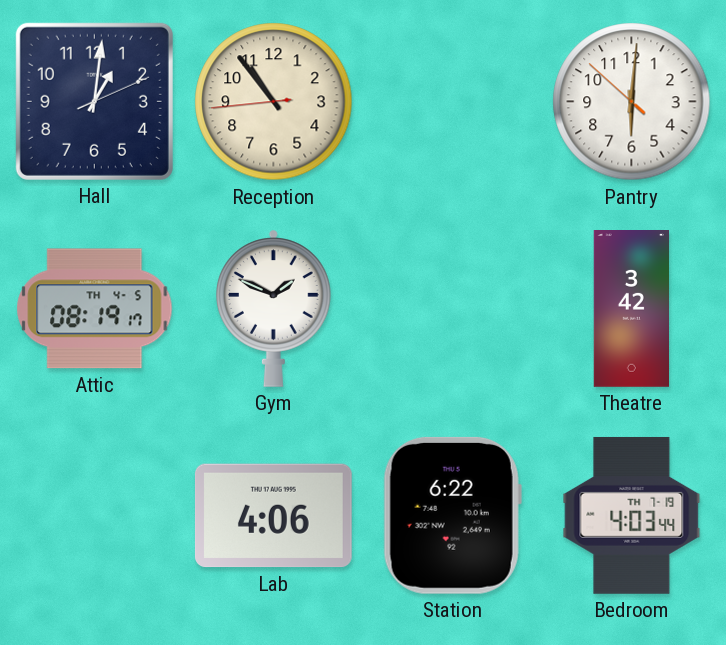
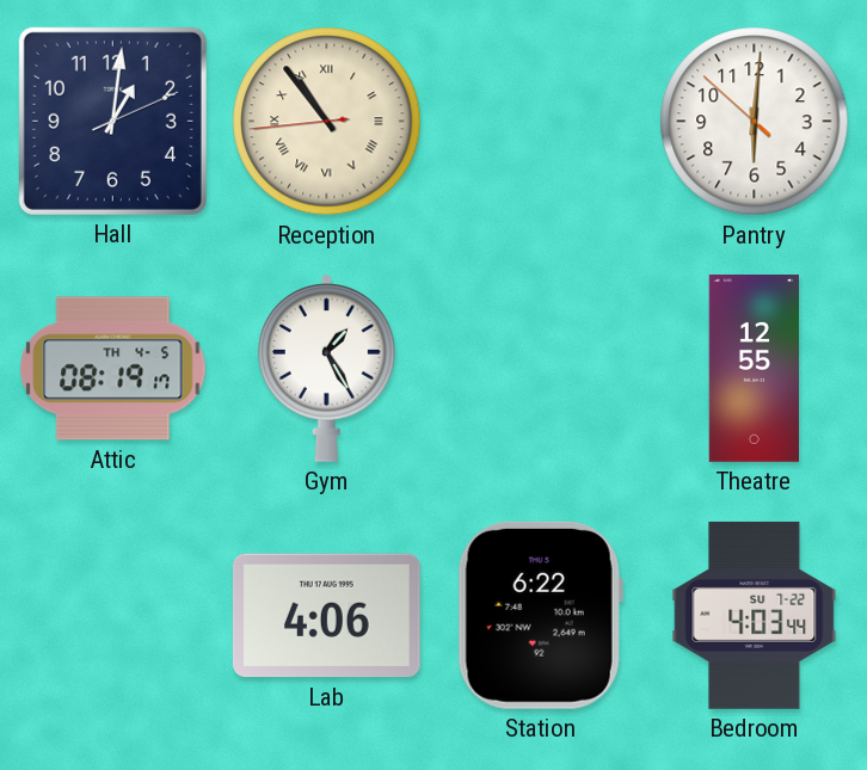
Reception numerals: Arabic -> Roman (327, 122)
Gym: 1:49 -> 1:25 (327, 368)
Theatre: 3:42 -> 12:55 (754, 369)
Bedroom date: TH 7-19 -> SU 7-22 (755, 615)
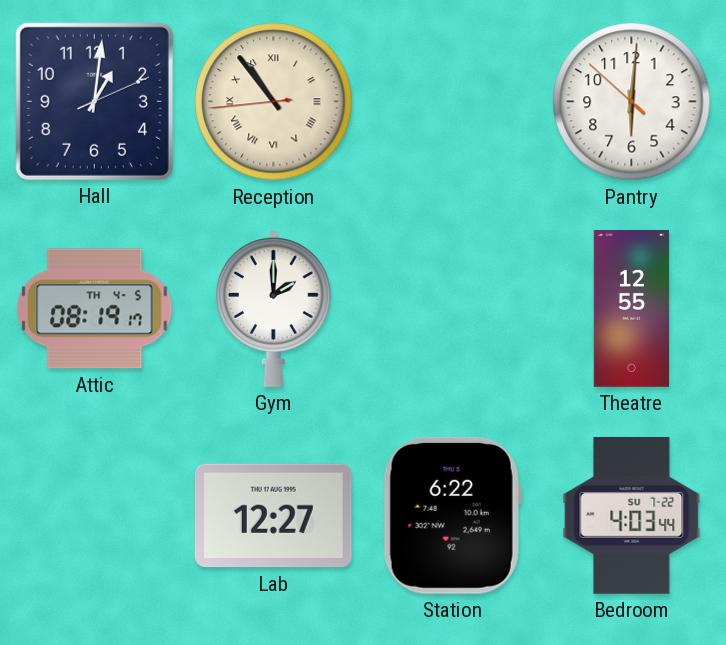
Gym: 1:25 -> 2:00 (274, 308)
Lab: 4:06 -> 12:27 (273, 516)
